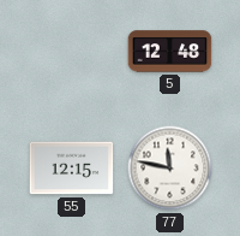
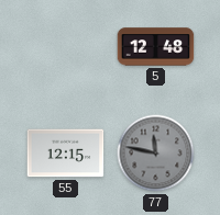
77 dial: white -> grey (156, 154)
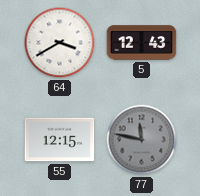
64: none -> 3:40 (60, 43)
5: 12:48 -> 12:43 (142, 43)
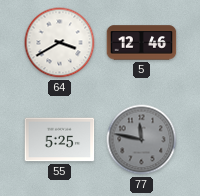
5: 12:43 -> 12:46 (142, 43)
55: 12:15 -> 5:25 (60, 140)
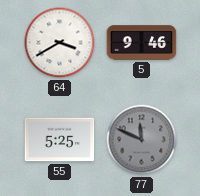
5: 12:46 -> 9:46 (142, 43)
77: 11:47 -> 11:49 (142, 140)
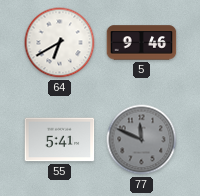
64: 3:40 -> 6:40 (60, 43)
55: 5:25 -> 5:41 (60, 140)
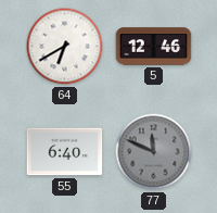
5: 9:46 -> 12:46 (154, 47)
55: 5:41 -> 6:40 (65, 152)
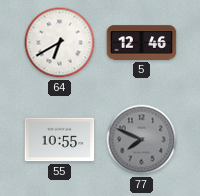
55: 6:40 -> 10:55 (60, 140)
77: 11:49 -> 7:49 (142, 140)
